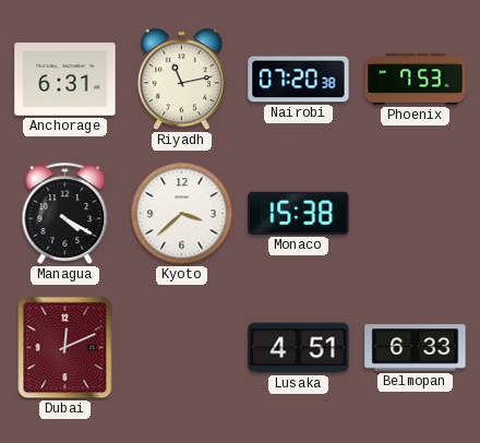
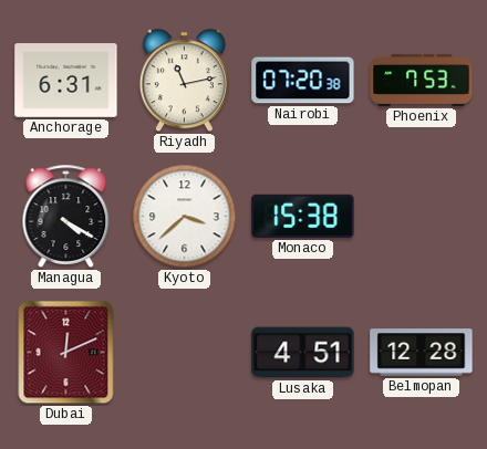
Belmopan: 6:33 -> 12:28 (422, 353)
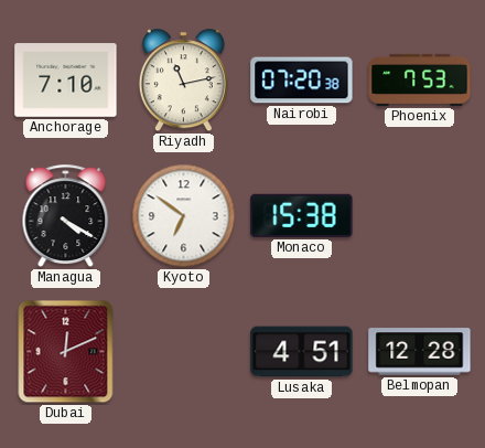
Anchorage: 6:31 -> 7:10 (66, 81)
Kyoto: 3:38 -> 6:51 (184, 216)
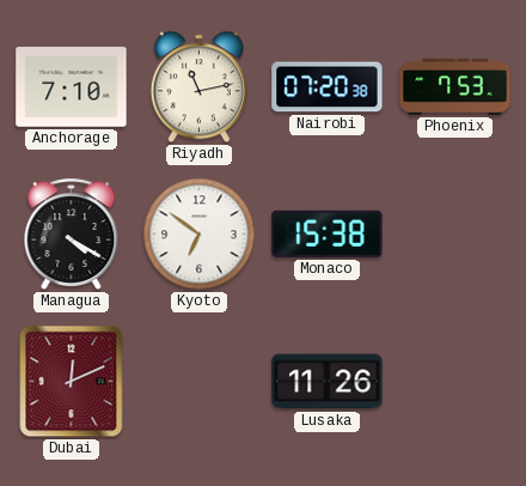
Lusaka: 4:51 -> 11:26 (328, 382)
Belmopan: 12:28 -> none (420, 352)
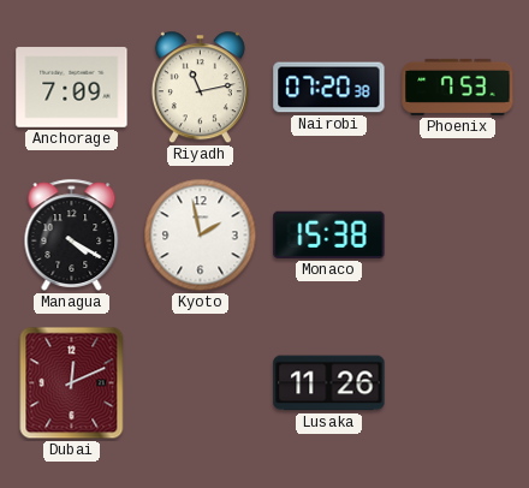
Anchorage: 7:10 -> 7:09 (72, 88)
Kyoto: 6:51 -> 1:58 (201, 236)
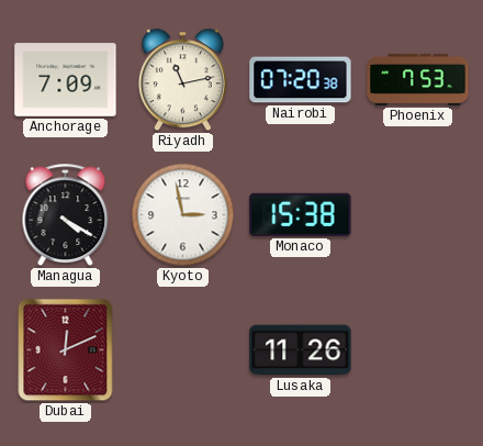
Kyoto: 1:58 -> 2:58 (183, 215)
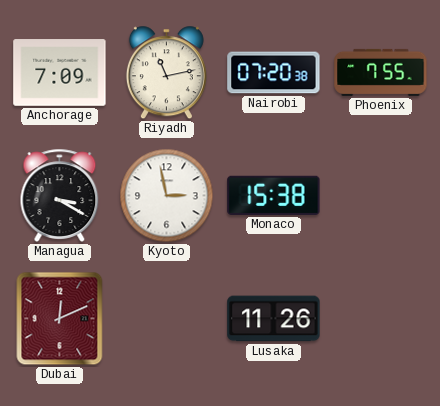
Phoenix: 7:53 -> 7:55 (381, 72)
Managua: 4:20 -> 3:20 (60, 195)
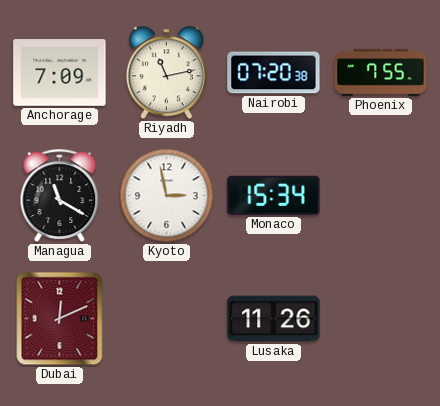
Managua: 3:20 -> 11:20 (60, 195)
Monaco: 15:38 -> 15:34 (274, 195)
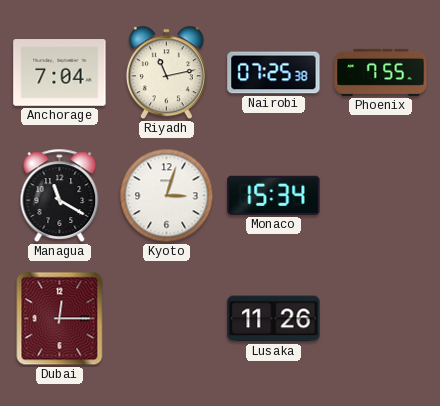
Anchorage: 7:09 -> 7:04 (60, 73)
Nairobi: 07:20 -> 07:25 (274, 73)
Kyoto: 2:58 -> 3:03 (167, 196)
Dubai: 12:11 -> 12:15 (60, 319)
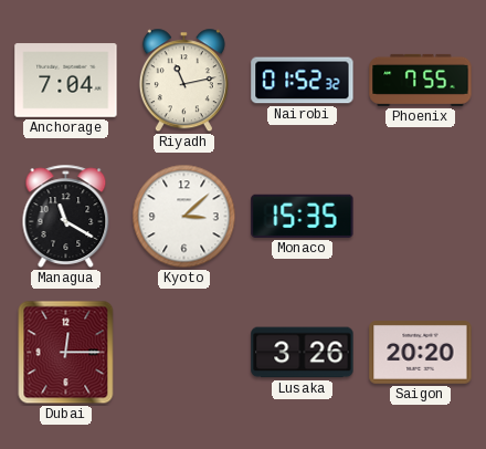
Nairobi: 07:25 -> 01:52 (303, 81)
Kyoto: 3:03 -> 3:08 (184, 217)
Monaco: 15:34 -> 15:35 (303, 216)
Lusaka: 11:26 -> 3:26 (303, 353)
Saigon: none -> 20:20 (421, 353)
